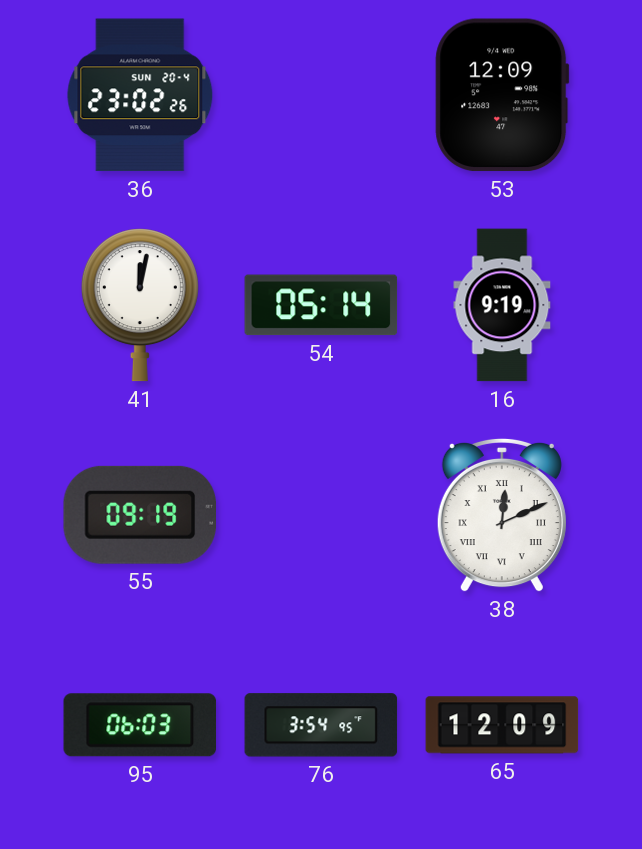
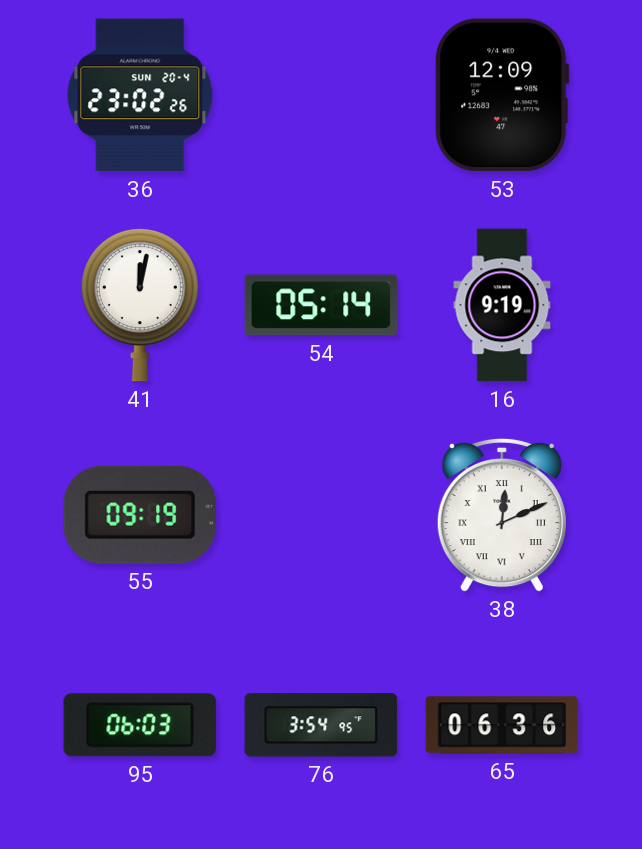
65: 12:09 -> 06:36 (502, 725)
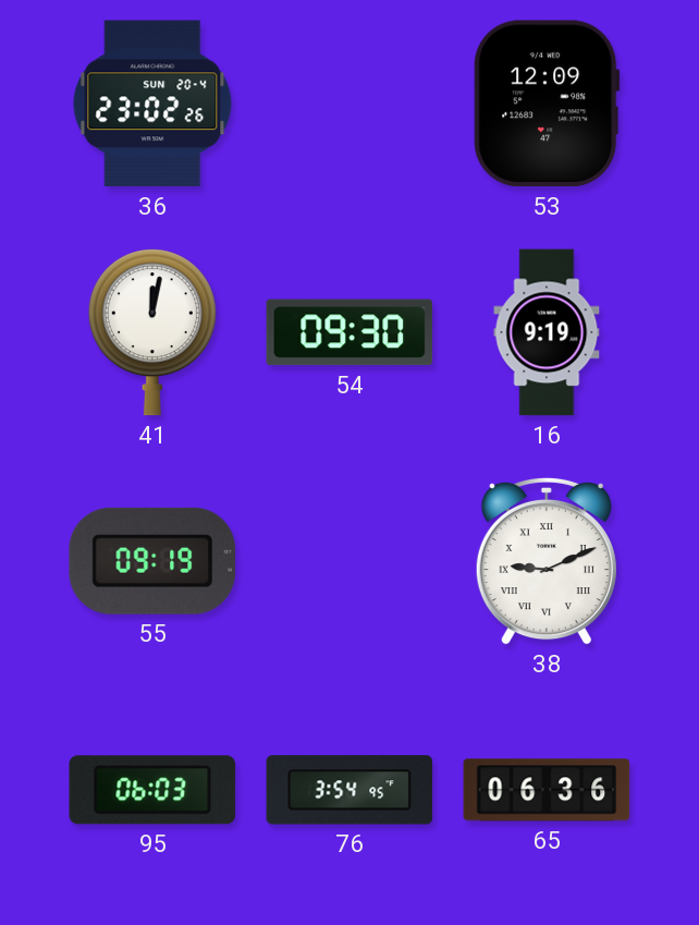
54: 05:14 -> 09:30 (349, 332)
38: 12:11 -> 9:11 (547, 561)
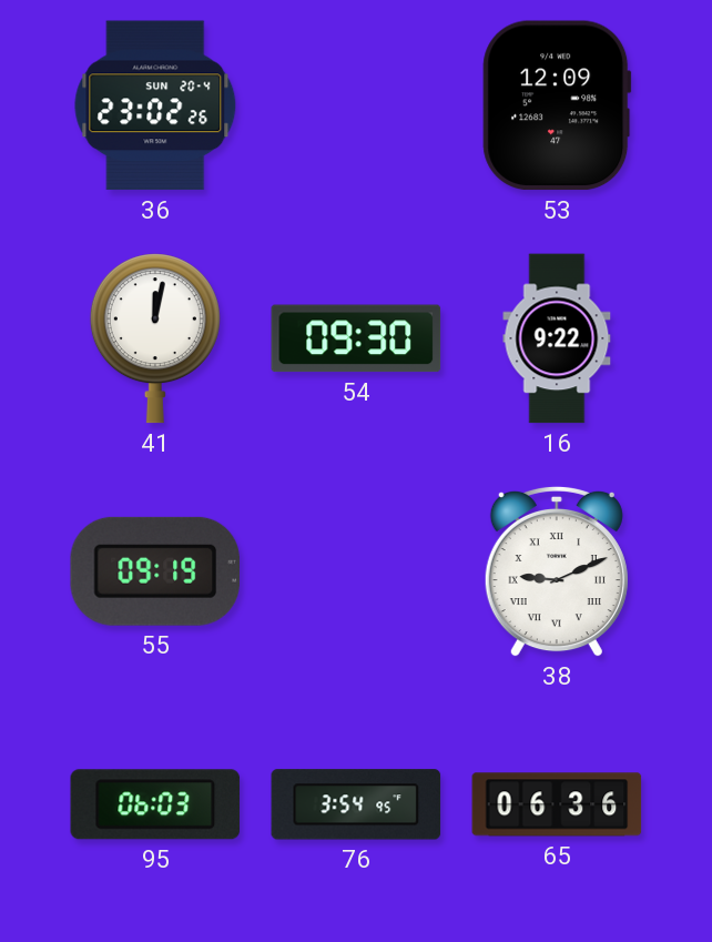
16: 9:19 -> 9:22 (557, 338)
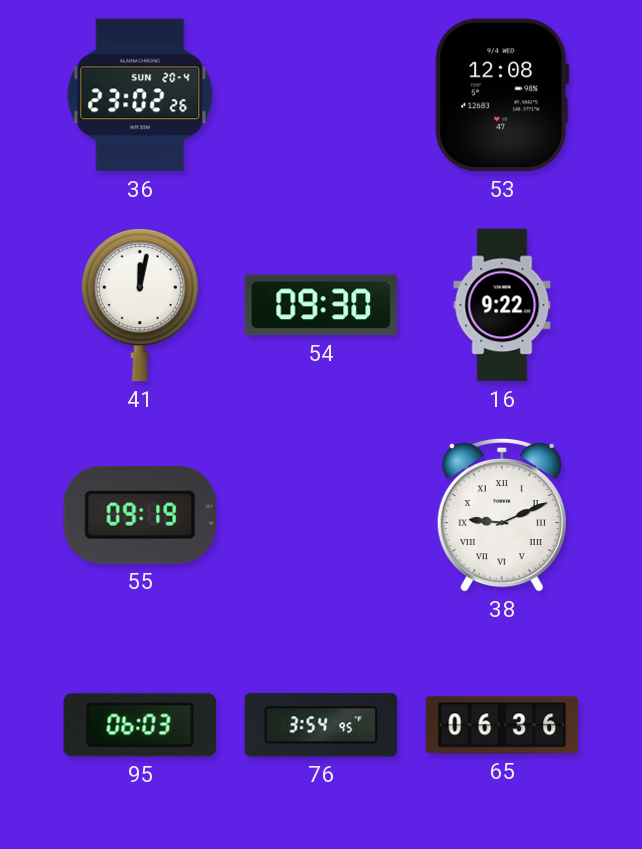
53: 12:09 -> 12:08 (502, 95)
